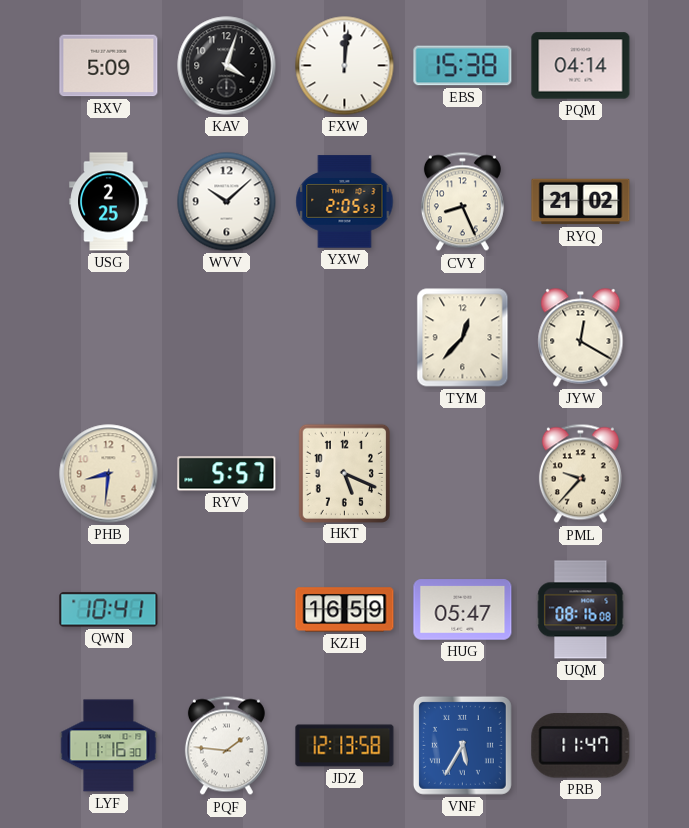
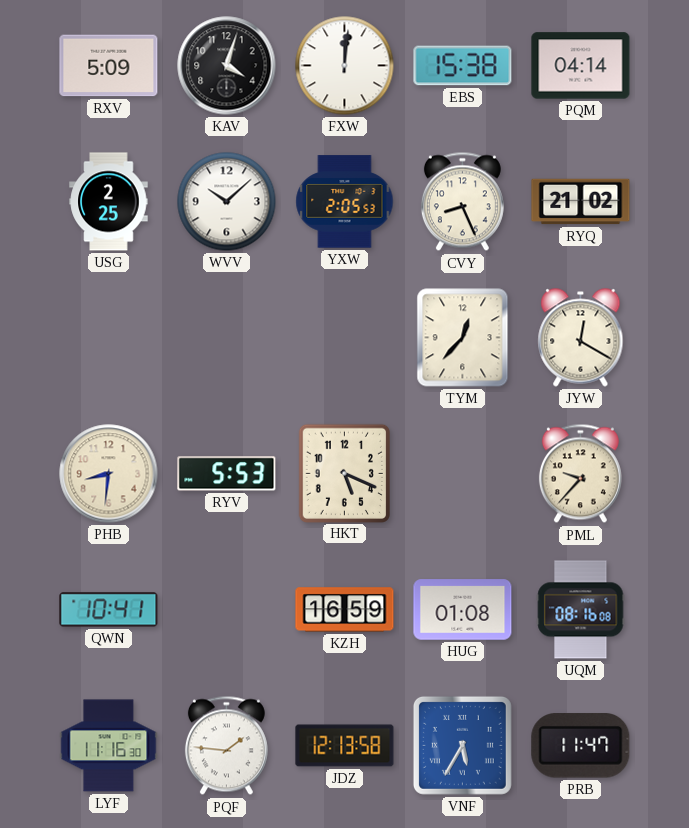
RYV: 5:57 -> 5:53 (227, 474)
HUG: 05:47 -> 01:08 (463, 610)
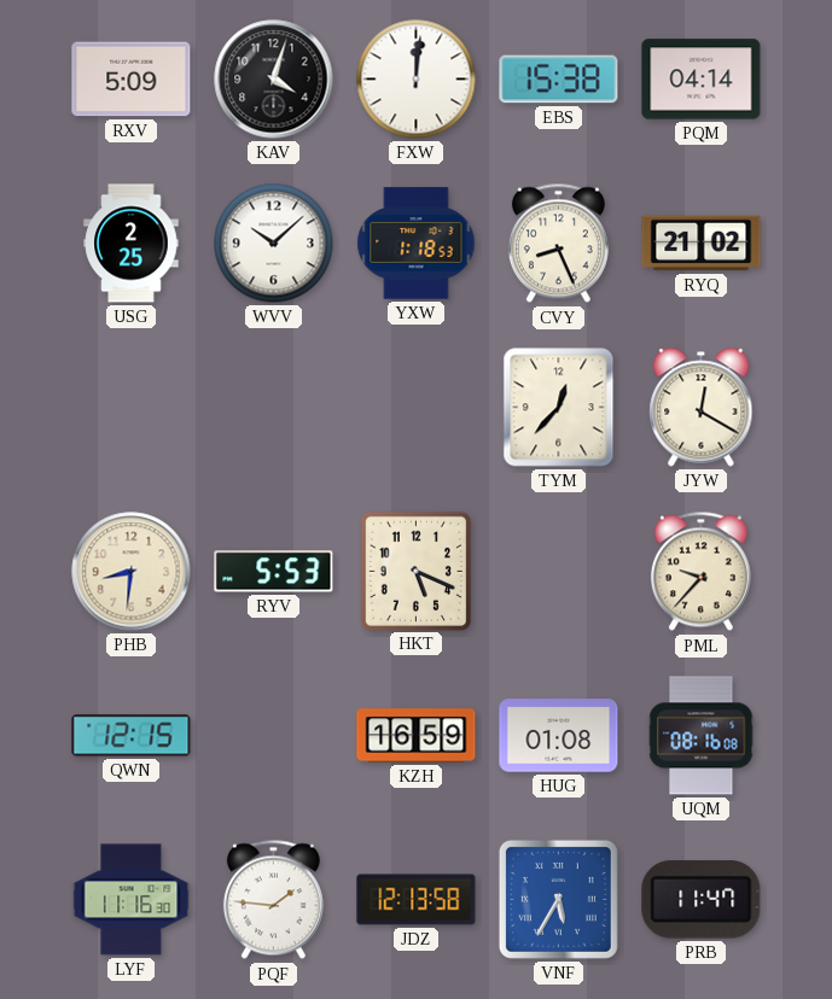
YXW: 2:05 -> 1:18 (417, 244)
QWN: 10:41 -> 12:15 (132, 736)
